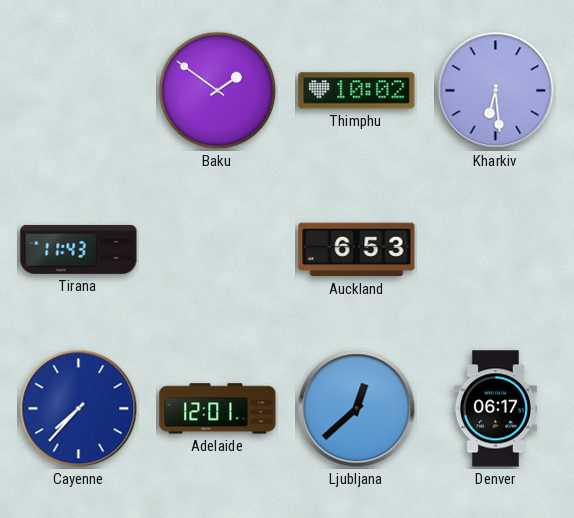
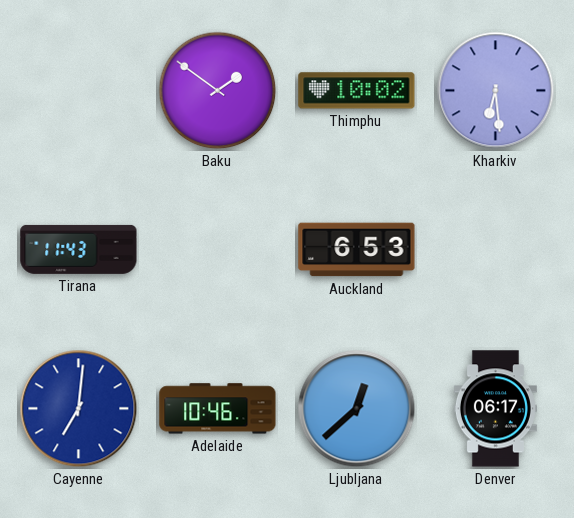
Cayenne: 7:37 -> 7:01 (79, 409)
Adelaide: 12:01 -> 10:46 (218, 409)
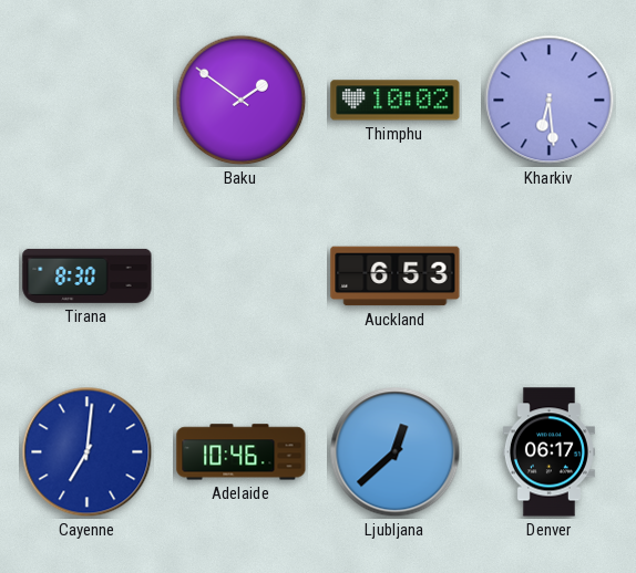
Tirana: 11:43 -> 8:30 (88, 275)
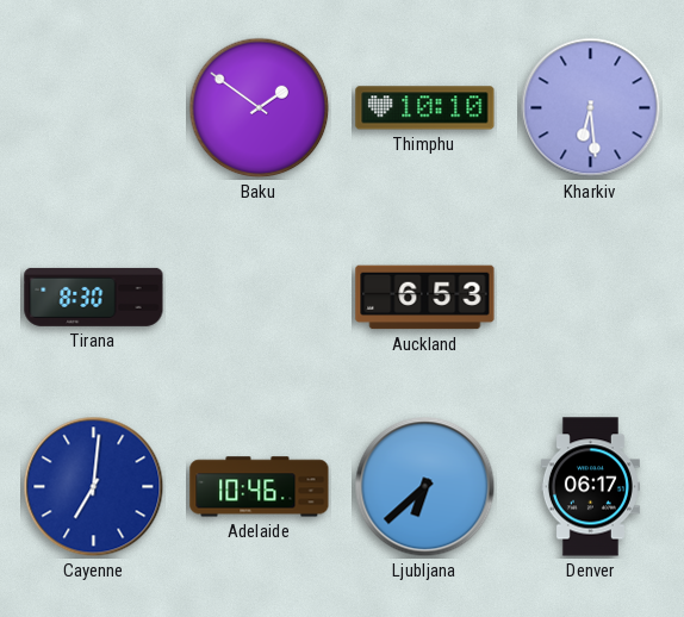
Thimphu: 10:02 -> 10:10 (425, 108)
Ljubljana: 12:38 -> 6:38 (425, 487)
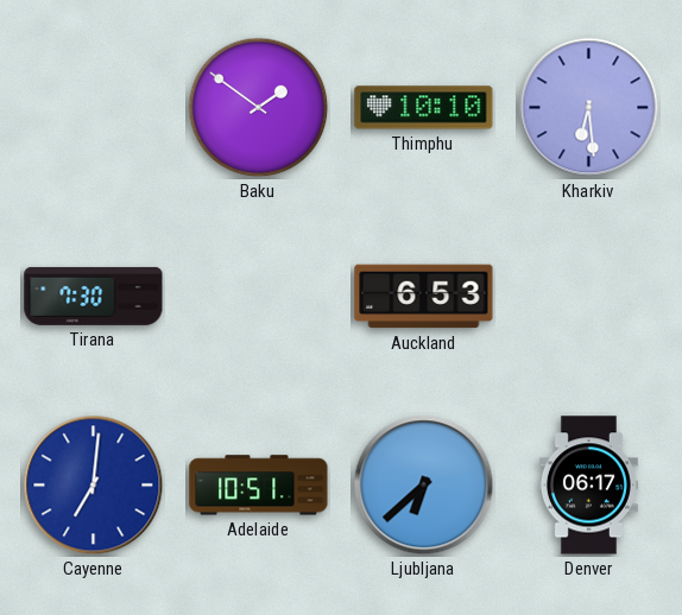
Tirana: 8:30 -> 7:30 (94, 296)
Adelaide: 10:46 -> 10:51 (259, 486)
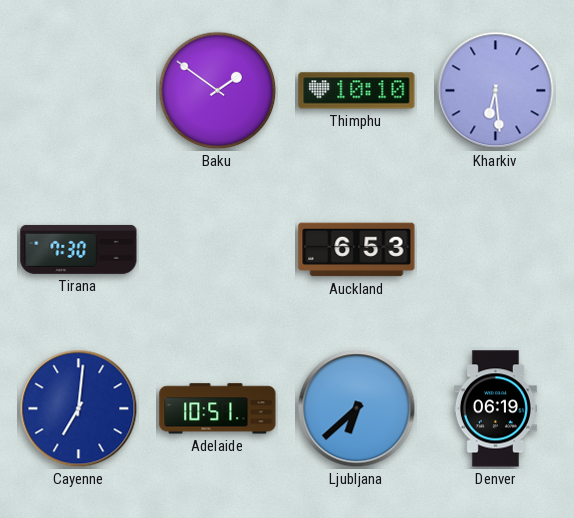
Denver: 06:17 -> 06:19 (495, 409)
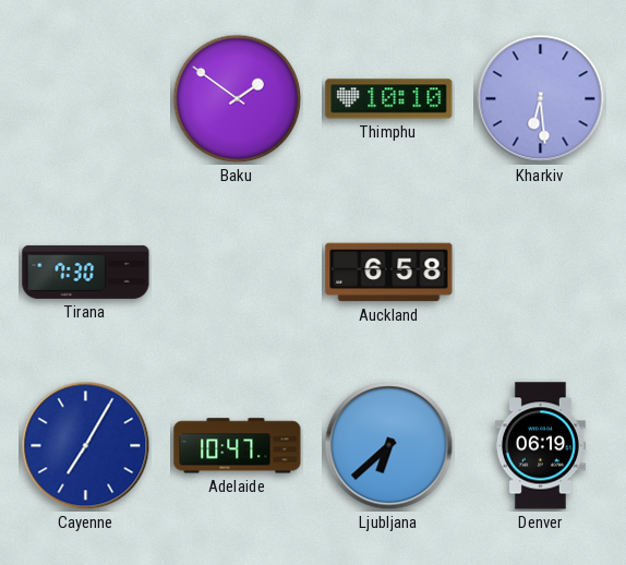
Auckland: 6:53 -> 6:58 (389, 273)
Cayenne: 7:01 -> 7:05 (86, 446)
Adelaide: 10:51 -> 10:47 (238, 446)
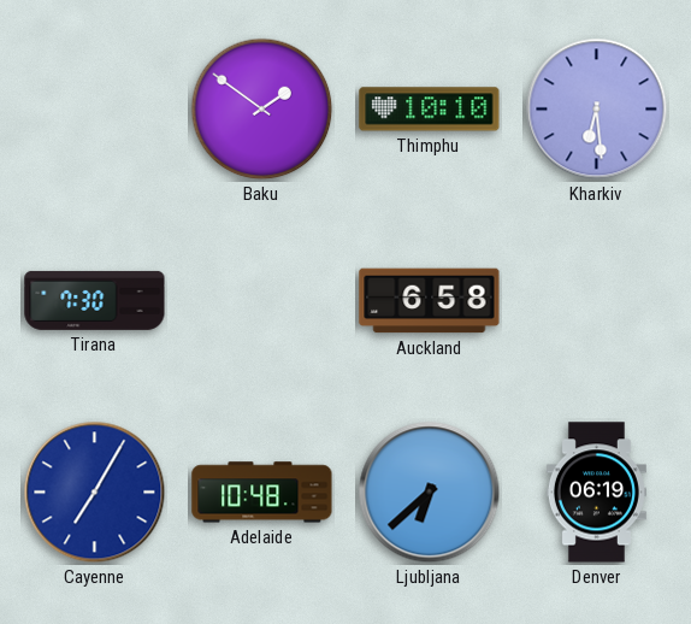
Adelaide: 10:47 -> 10:48 (262, 493)
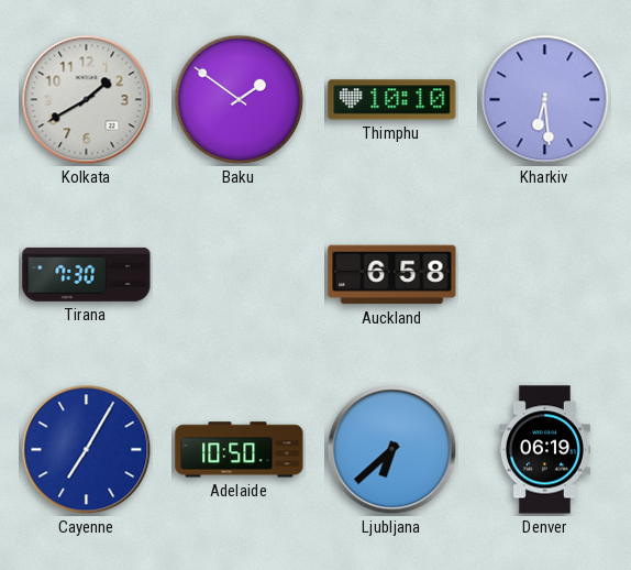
Kolkata: none -> 1:40 (87, 100)
Adelaide: 10:48 -> 10:50 (240, 450)
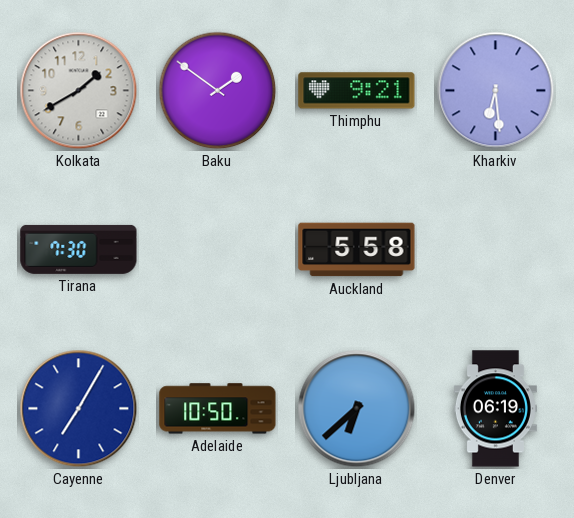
Thimphu: 10:10 -> 9:21 (357, 91)
Auckland: 6:58 -> 5:58 (357, 250)
